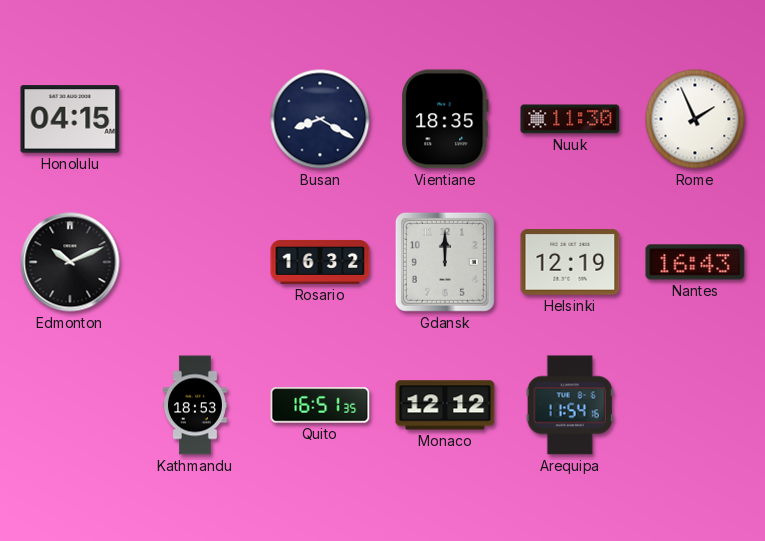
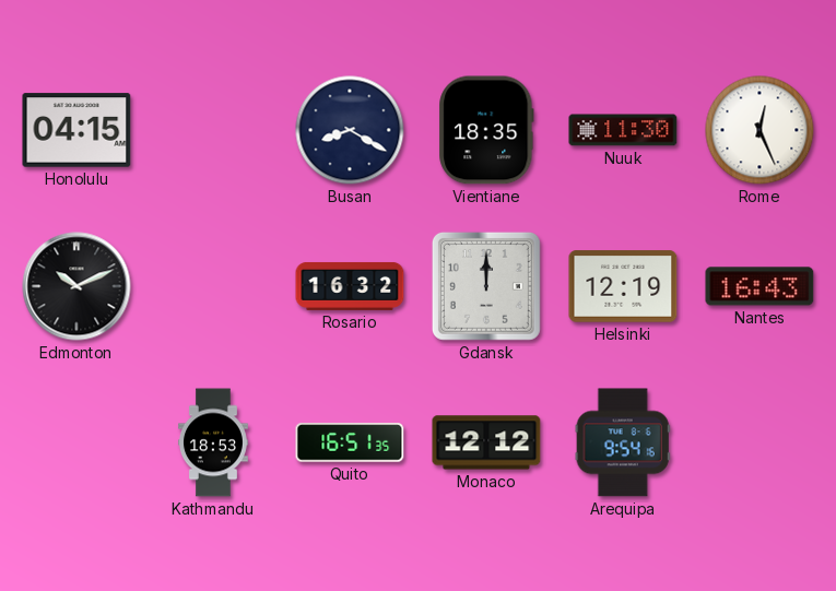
Rome: 1:56 -> 12:26 (760, 130)
Arequipa: 11:54 -> 9:54 (623, 442)
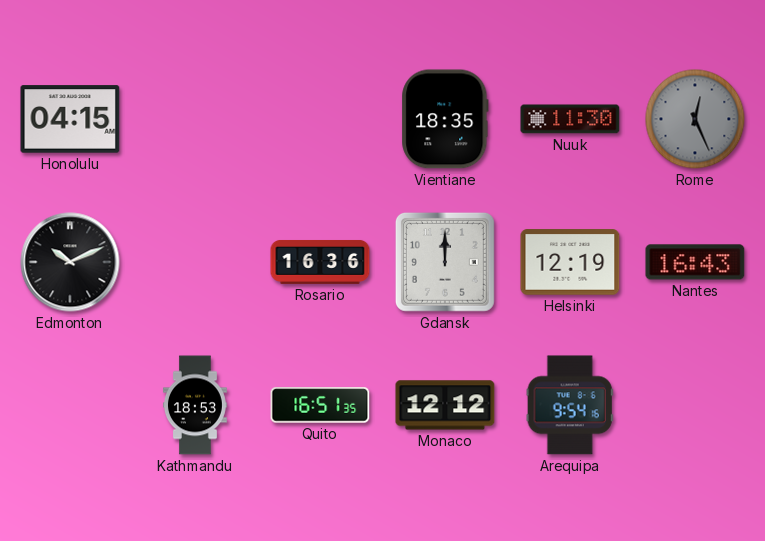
Busan: 8:20 -> none (350, 130)
Rome dial: white -> grey (695, 119)
Rosario: 16:32 -> 16:36 (320, 262)
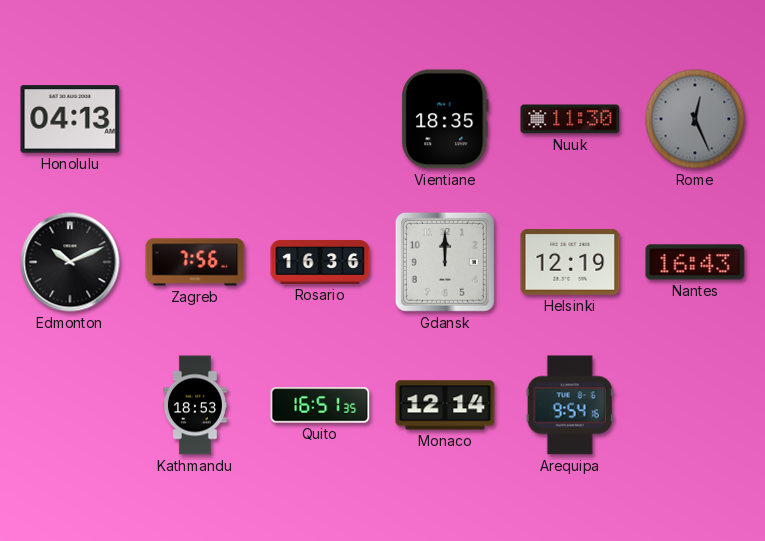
Honolulu: 04:15 -> 04:13 (70, 119)
Zagreb: none -> 7:56 (195, 262)
Monaco: 12:12 -> 12:14 (445, 405)
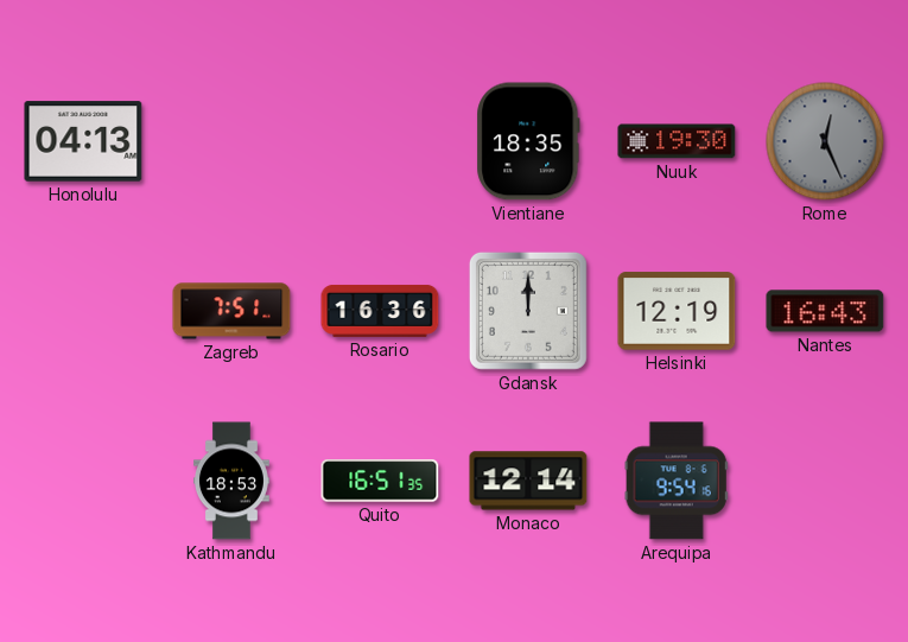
Nuuk: 11:30 -> 19:30 (677, 141)
Edmonton: 10:11 -> none (70, 262)
Zagreb: 7:56 -> 7:51 (231, 311)
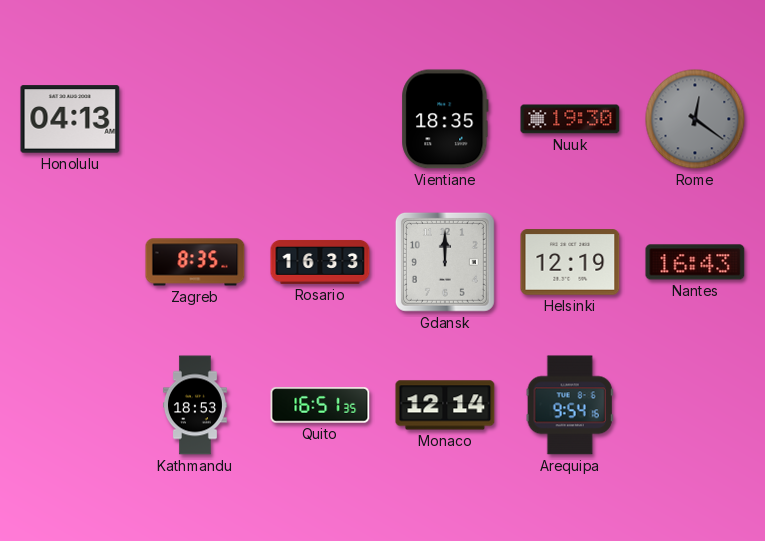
Rome: 12:26 -> 12:21 (695, 119)
Zagreb: 7:51 -> 8:35 (195, 262)
Rosario: 16:36 -> 16:33 (320, 262)
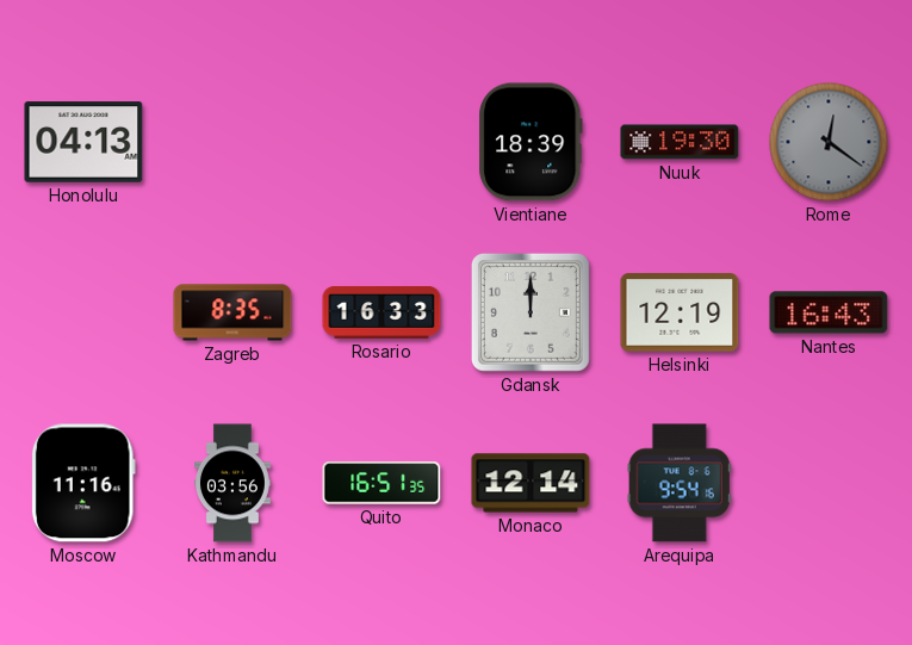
Vientiane: 18:35 -> 18:39 (531, 142)
Moscow: none -> 11:16 (83, 483)
Kathmandu: 18:53 -> 03:56 (234, 483)
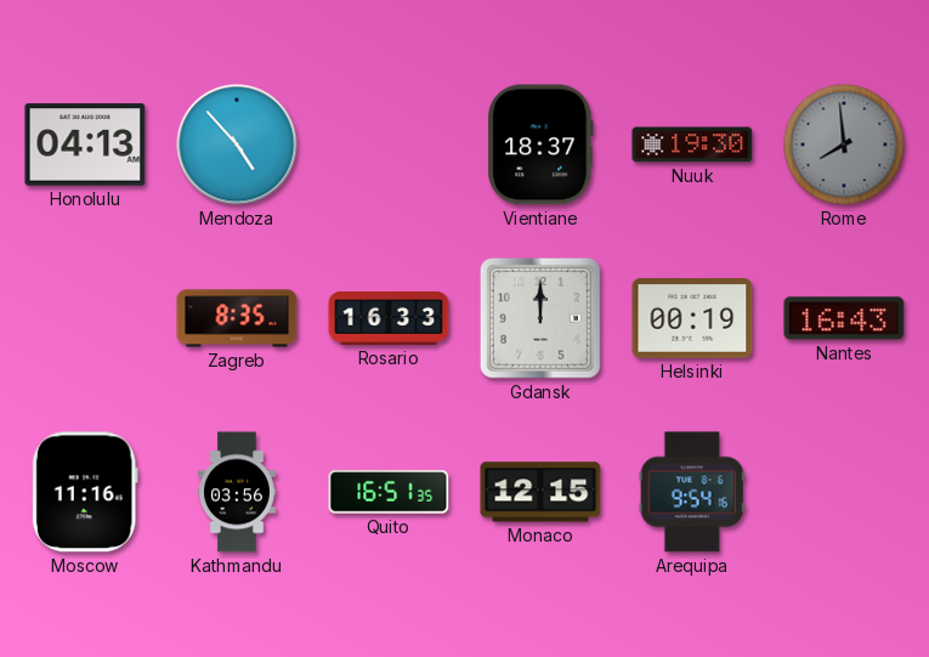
Mendoza: none -> 4:53 (237, 145)
Vientiane: 18:39 -> 18:37 (540, 145)
Rome: 12:21 -> 7:59 (844, 145)
Helsinki: 12:19 -> 00:19 (692, 318)
Monaco: 12:14 -> 12:15 (540, 492)
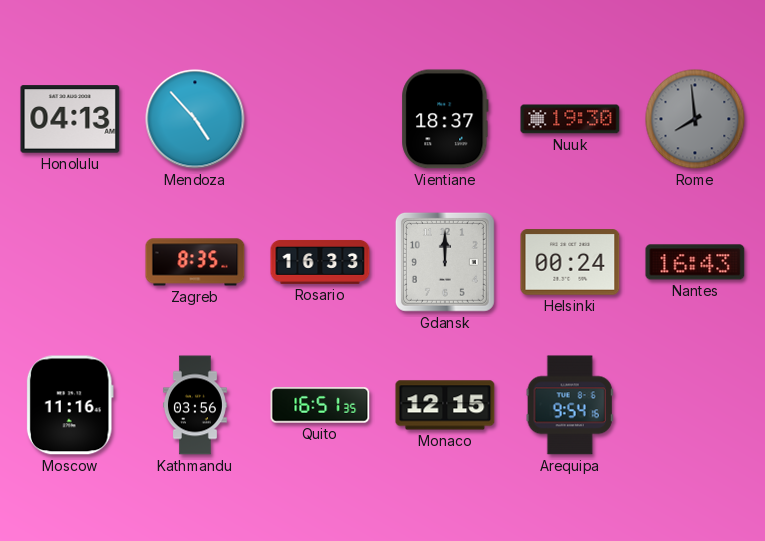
Helsinki: 00:19 -> 00:24 (570, 262)
